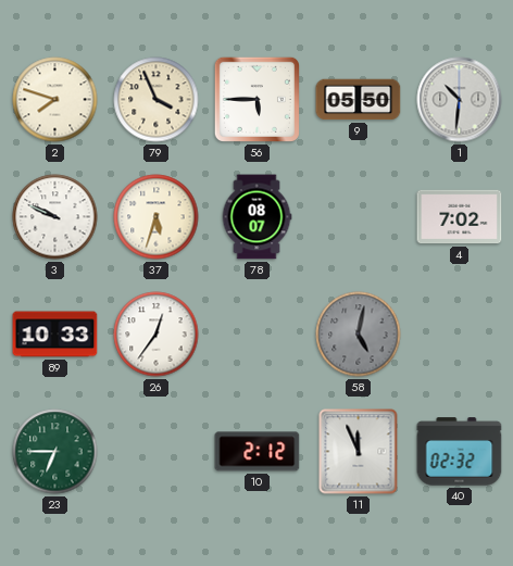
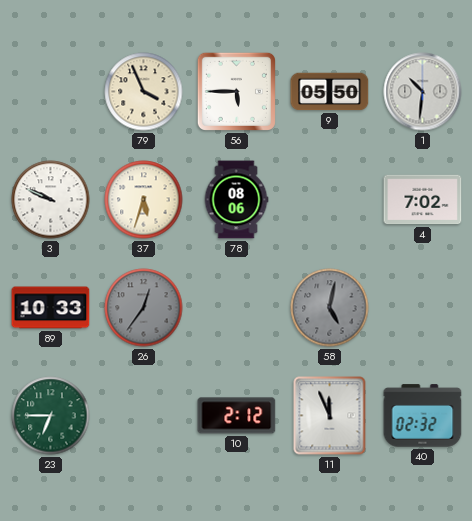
2: 7:48 -> none (55, 100)
78: 08:07 -> 08:06 (236, 200)
26 dial: white -> grey (144, 308)
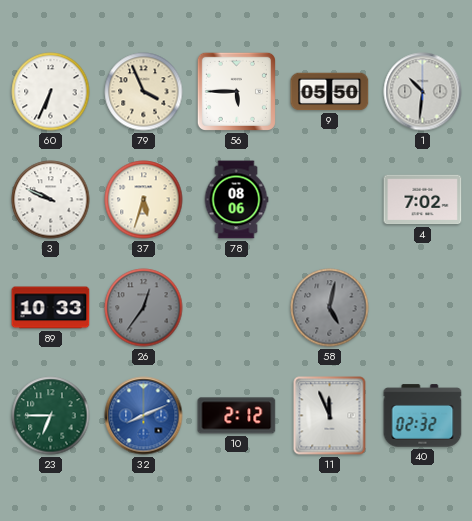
60: none -> 6:34 (51, 92)
32: none -> 8:11 (144, 416)
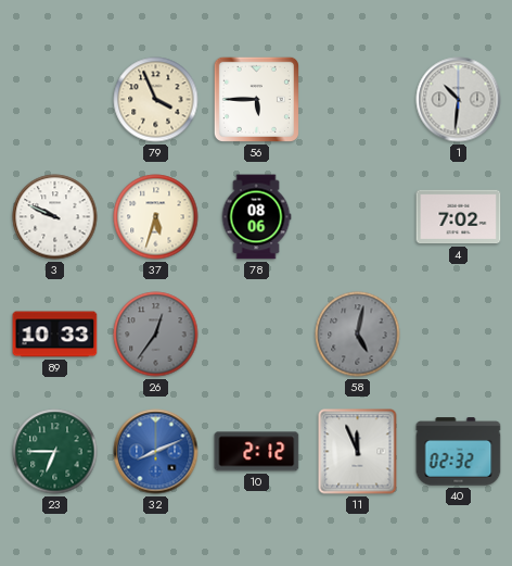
60: 6:34 -> none (51, 92)
9: 05:50 -> none (330, 92)
